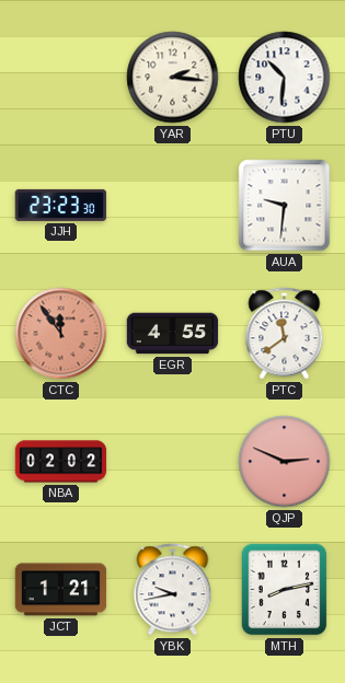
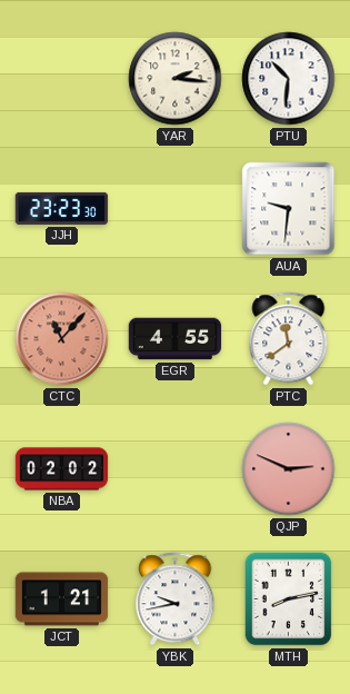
CTC: 11:54 -> 11:07 (62, 339)
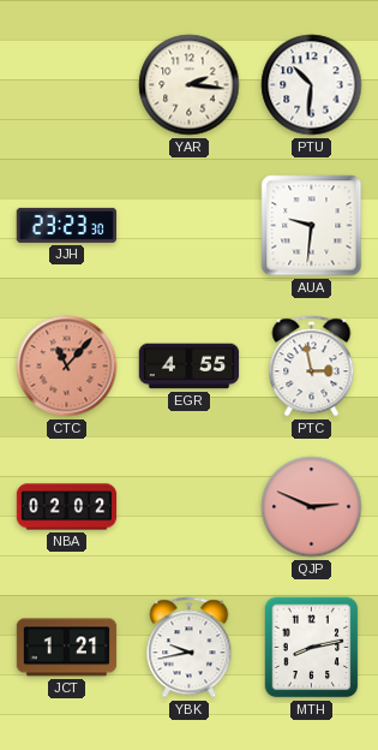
PTC: 11:39 -> 2:58 (312, 367)
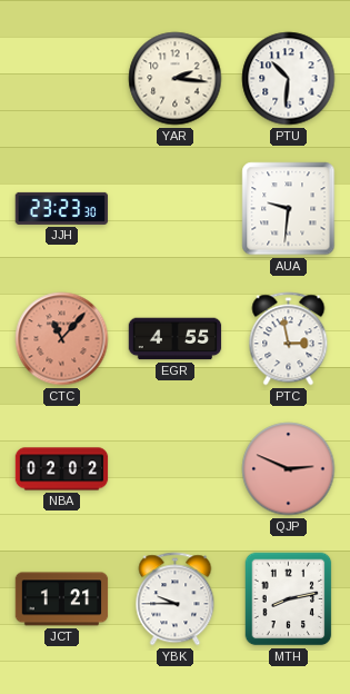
YBK: 9:43 -> 9:45 (176, 599)
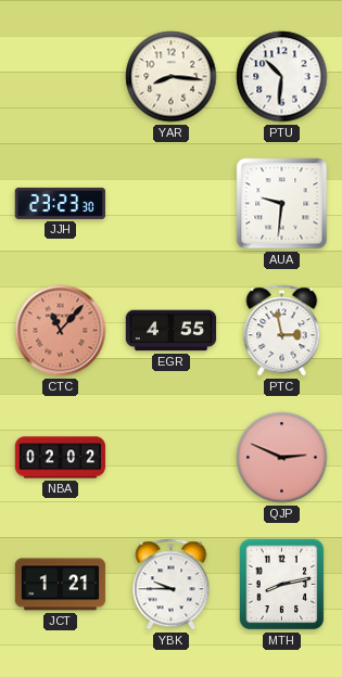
YAR: 2:16 -> 8:16 (172, 77)
